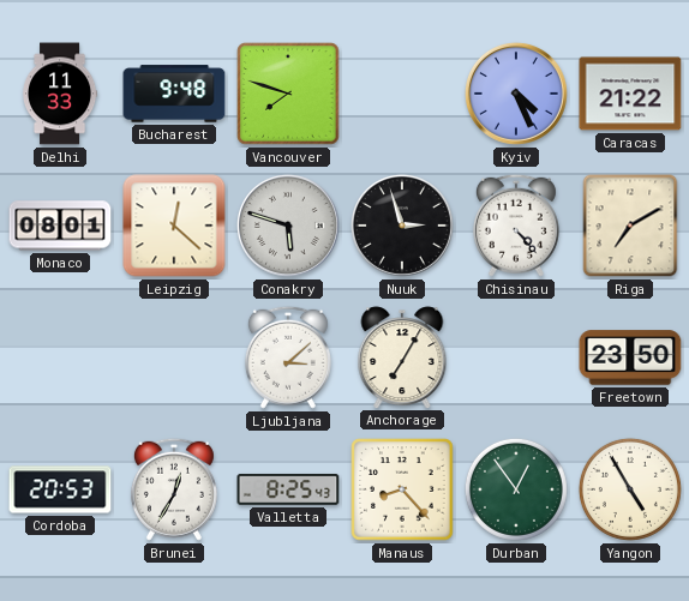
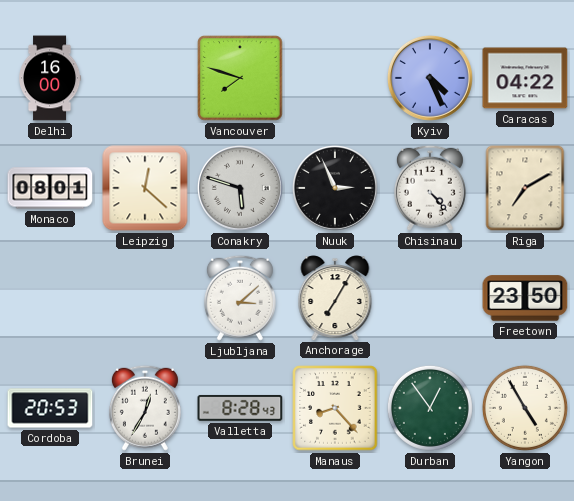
Delhi: 11:33 -> 16:00 (51, 78)
Bucharest: 9:48 -> none (174, 94)
Caracas: 21:22 -> 04:22 (525, 78)
Nuuk: 2:57 -> 2:56 (335, 188)
Valletta: 8:25 -> 8:28 (240, 408)
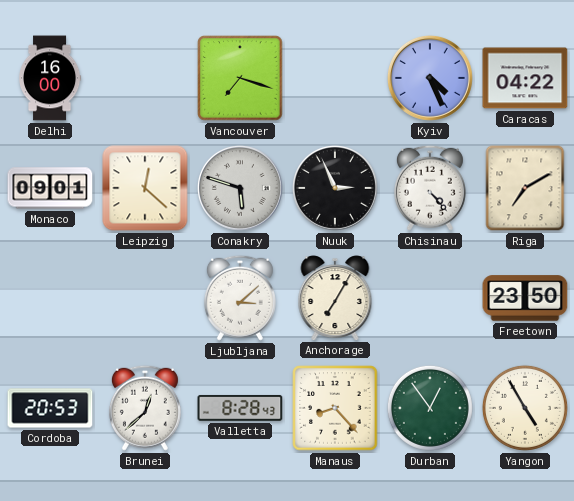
Vancouver: 7:48 -> 7:18 (240, 78)
Monaco: 08:01 -> 09:01 (50, 188)
Brunei: 12:35 -> 12:38 (145, 408)
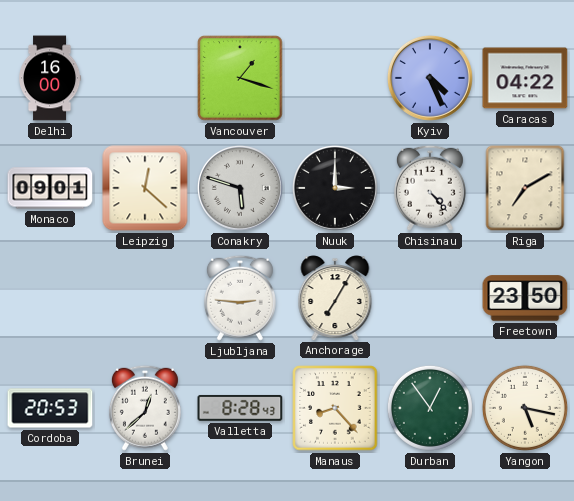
Vancouver: 7:18 -> 1:18 (240, 78)
Nuuk: 2:56 -> 3:00 (335, 188)
Ljubljana: 3:08 -> 2:46 (240, 298)
Yangon: 4:55 -> 5:17 (525, 408)
